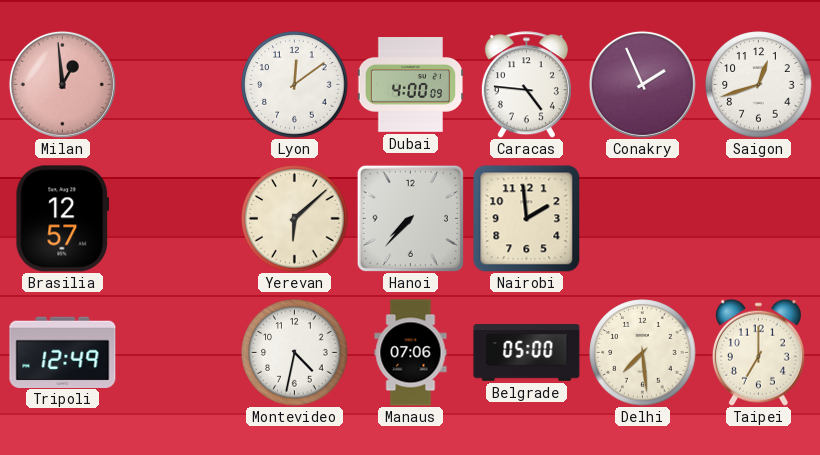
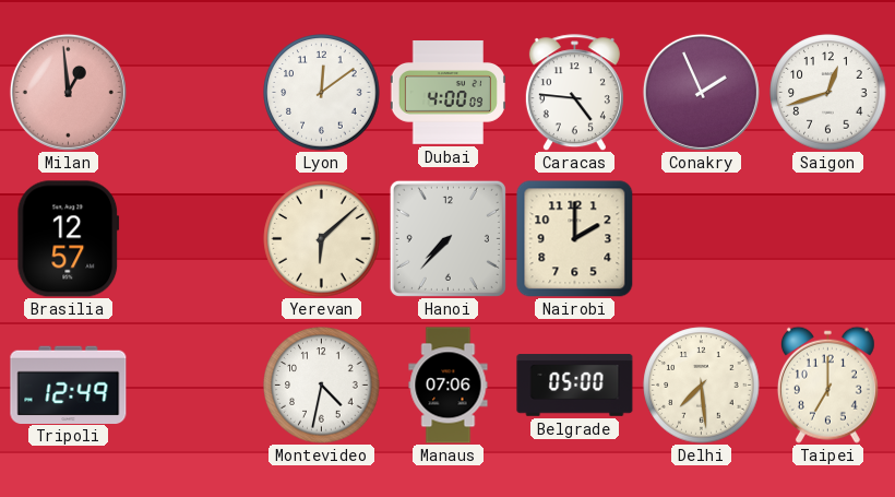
Nairobi: 1:59 -> 2:00 (574, 238)
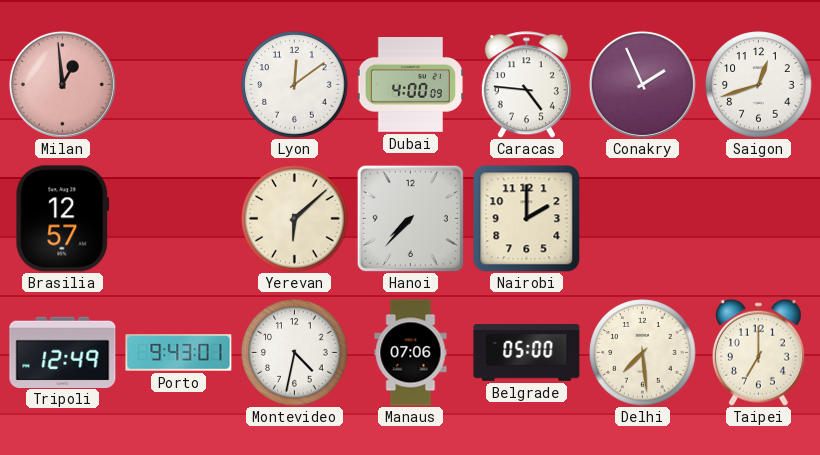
Porto: none -> 9:43 (179, 353)
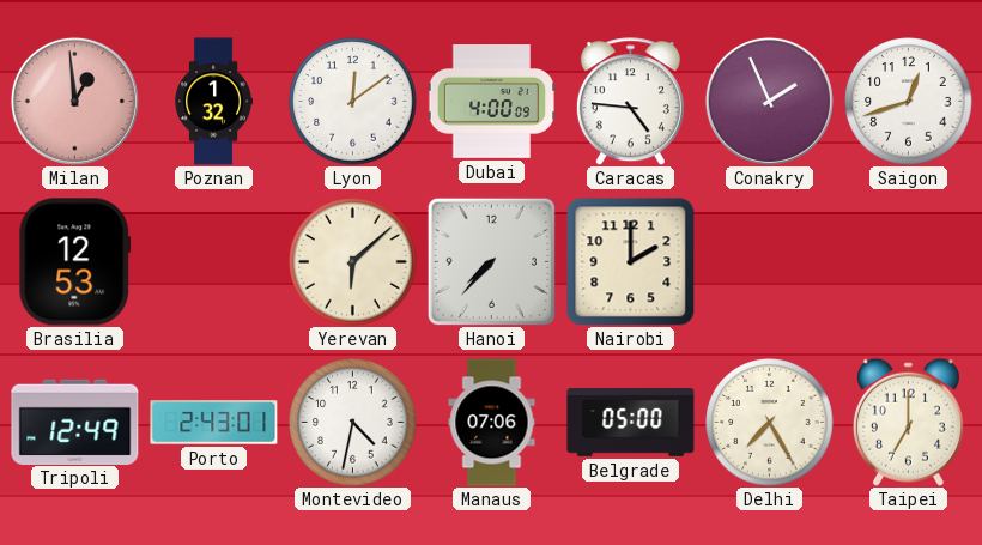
Poznan: none -> 1:32 (214, 102)
Brasilia: 12:57 -> 12:53 (75, 262)
Porto: 9:43 -> 2:43 (214, 423)
Delhi: 7:29 -> 7:25 (770, 423)
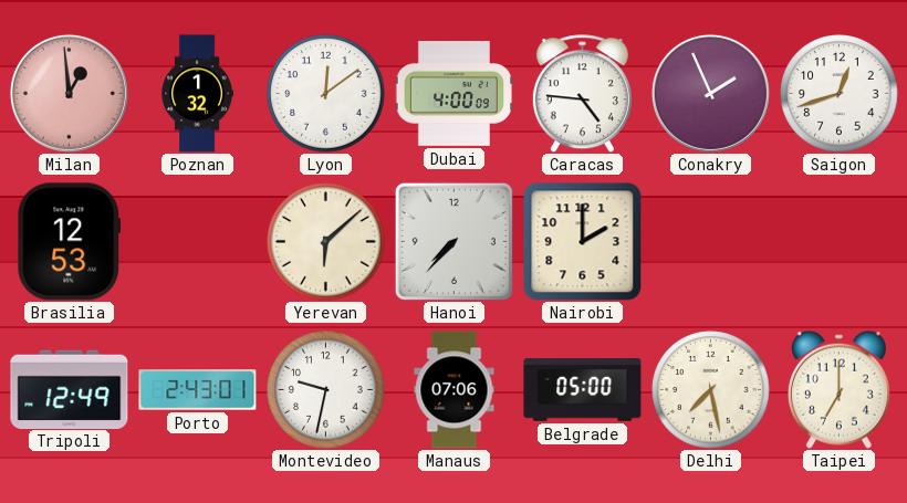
Montevideo: 4:32 -> 9:32 (326, 390)
Delhi: 7:25 -> 7:28 (711, 390)
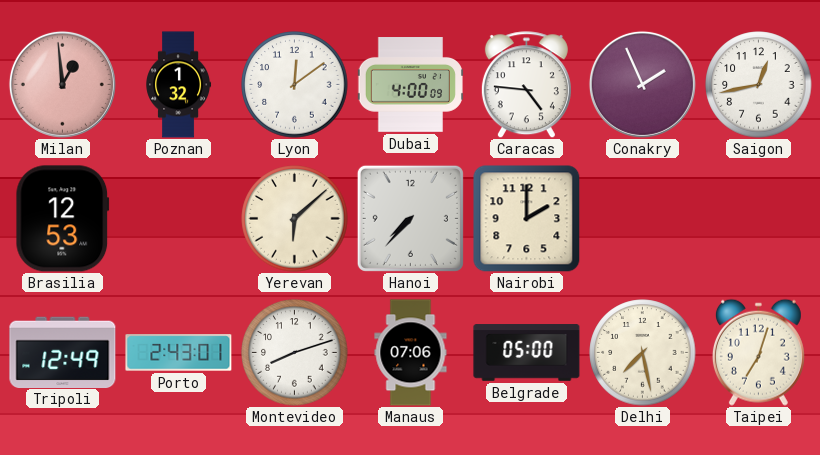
Saigon: 12:42 -> 12:43 (759, 85)
Montevideo: 9:32 -> 8:12 (295, 353)
Taipei: 7:00 -> 7:03 (758, 352)
